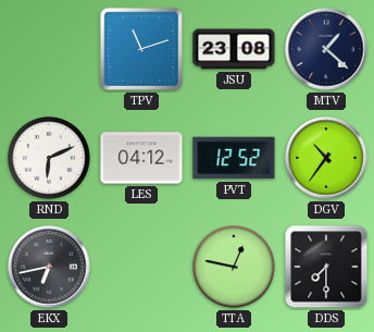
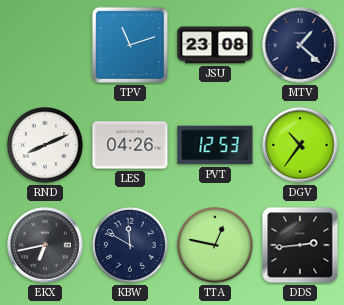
RND: 6:11 -> 8:11 (46, 146)
LES: 04:12 -> 04:26 (130, 145)
PVT: 12:52 -> 12:53 (215, 145)
KBW: none -> 11:50 (131, 246)
DDS: 7:30 -> 2:44 (300, 245)
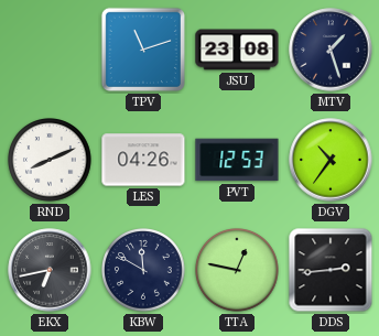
MTV: 1:22 -> 1:27 (331, 50)
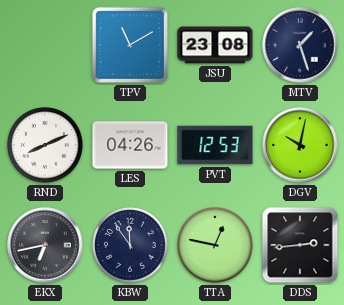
TPV: 11:12 -> 11:10 (130, 45)
DGV: 10:36 -> 10:02 (300, 145)
KBW: 11:50 -> 11:54 (131, 246)
